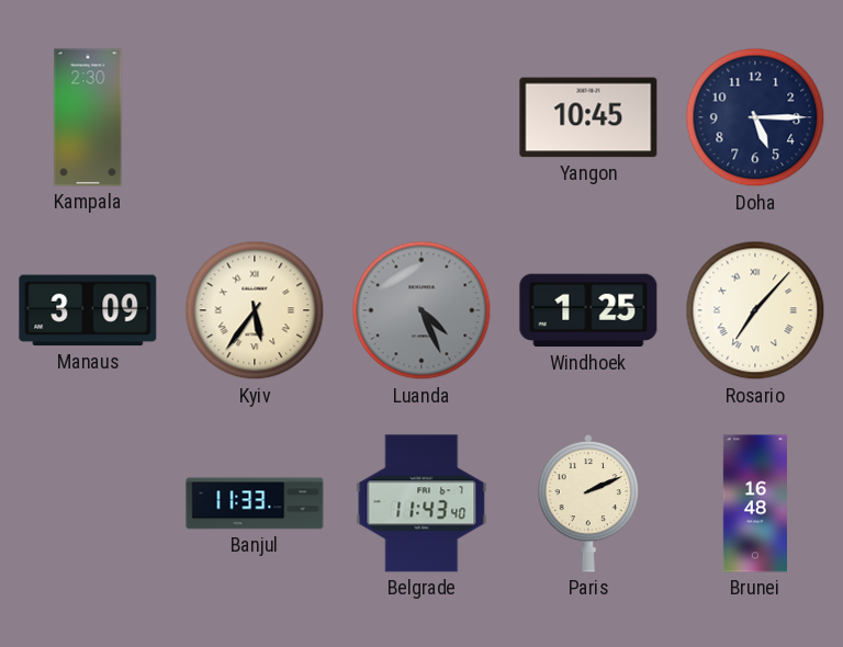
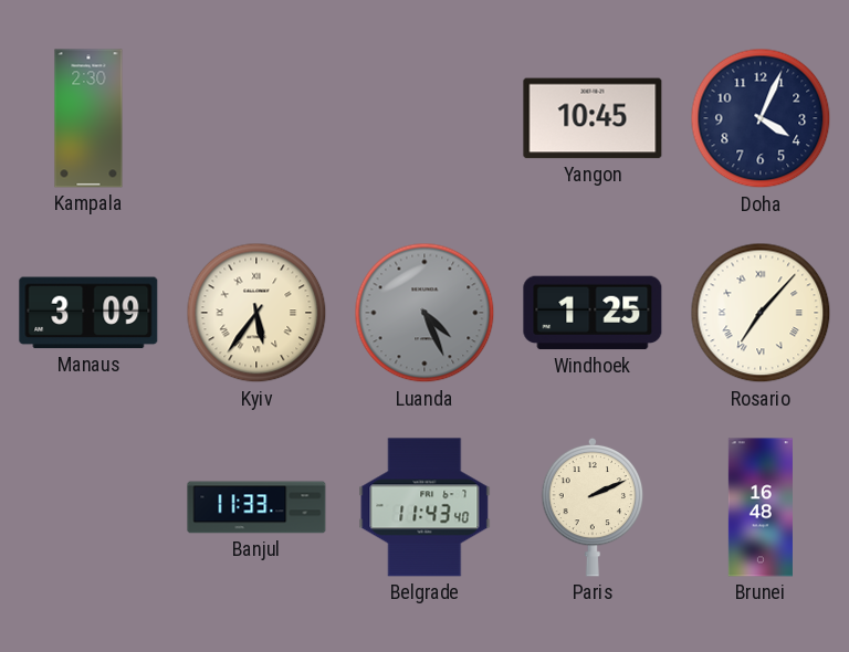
Doha: 5:15 -> 4:04 (761, 118)
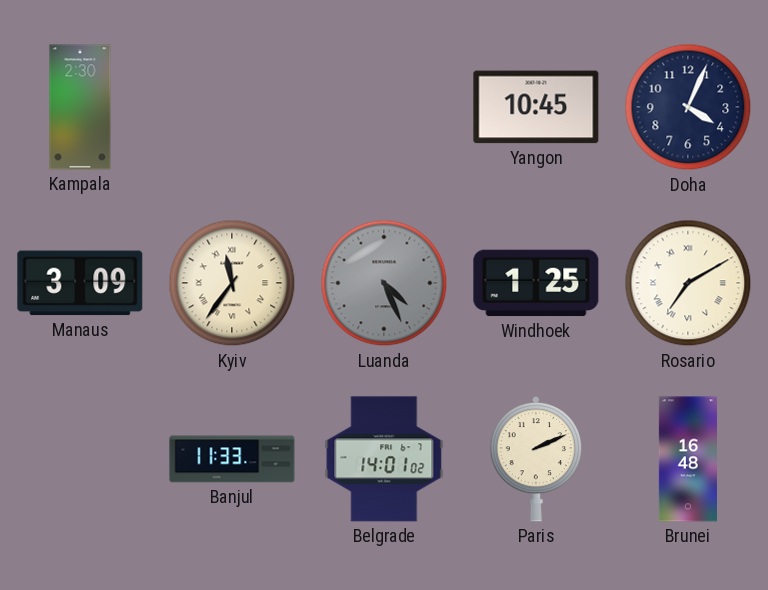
Kyiv: 5:36 -> 11:36 (232, 283)
Rosario: 7:07 -> 7:10 (688, 283)
Belgrade: 11:43 -> 14:01 (384, 459)
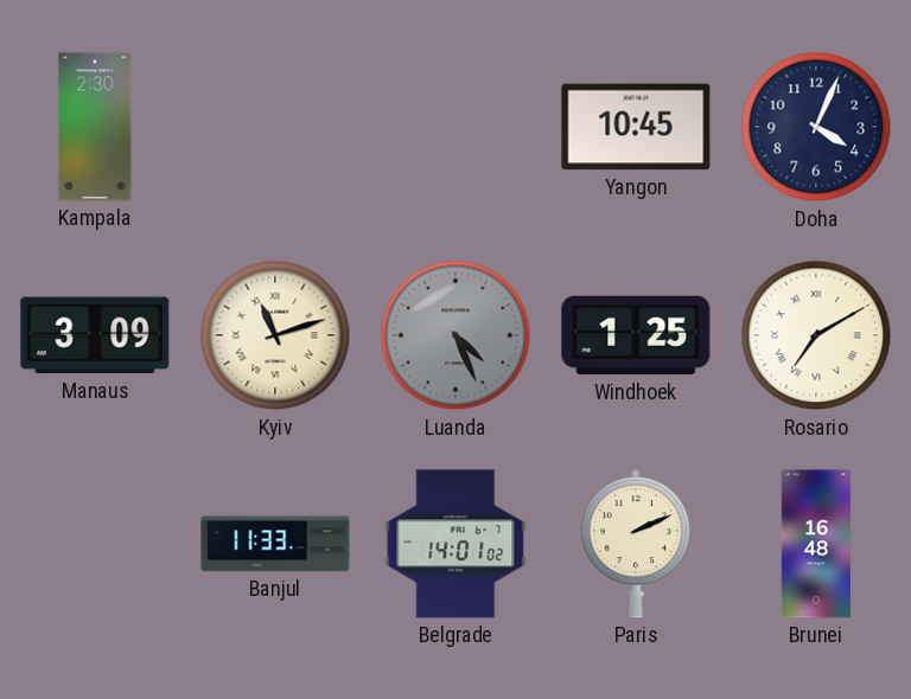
Kyiv: 11:36 -> 11:12 (275, 335)
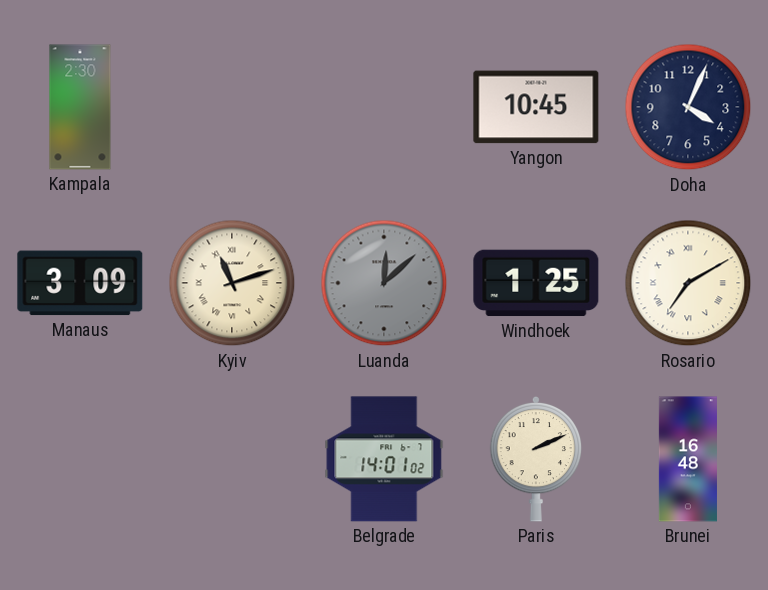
Luanda: 4:26 -> 12:08 (384, 283)
Banjul: 11:33 -> none (275, 544)
